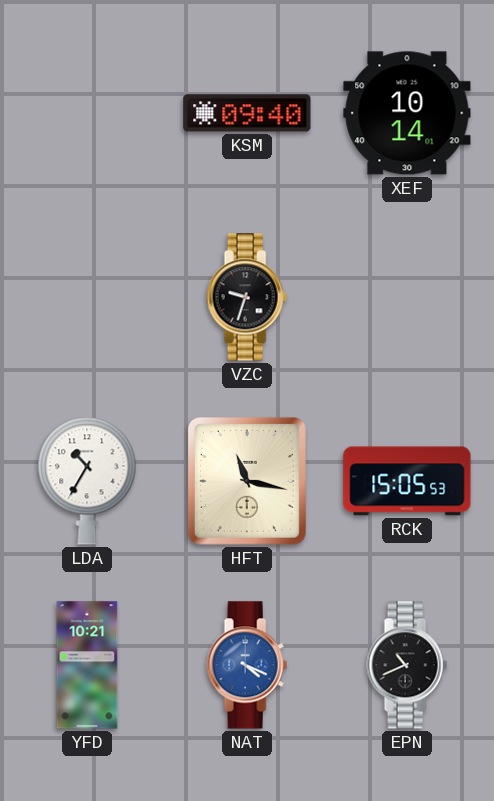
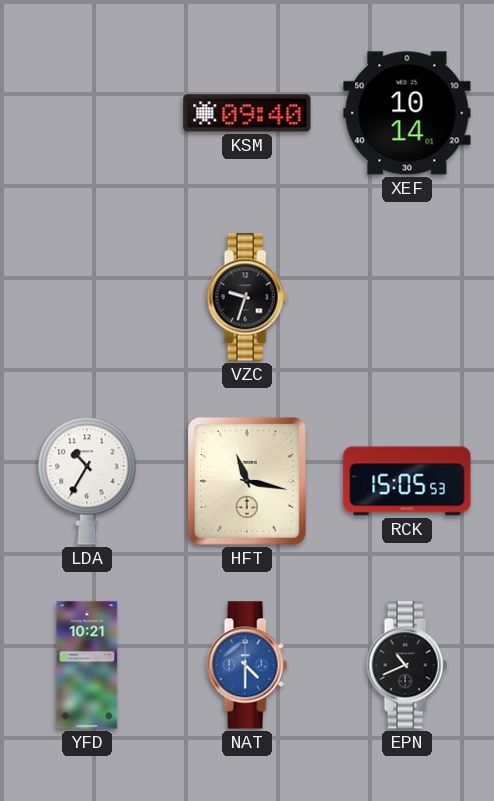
NAT: 4:19 -> 4:30 (247, 665)
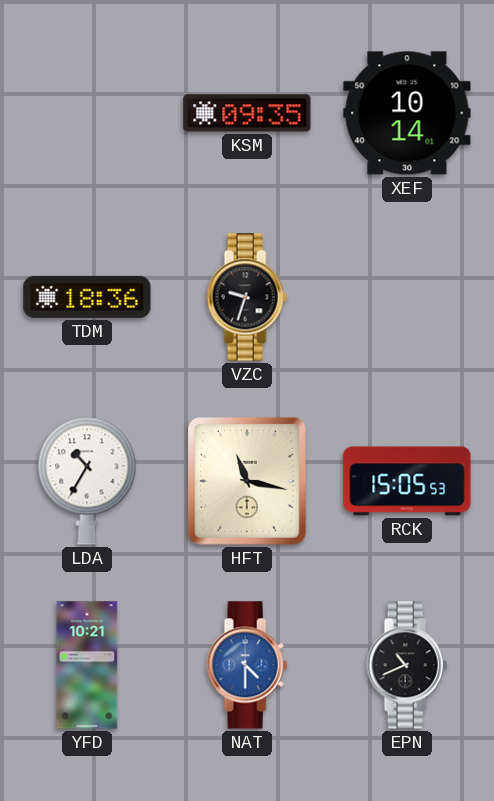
KSM: 09:40 -> 09:35 (247, 113)
TDM: none -> 18:36 (87, 297)
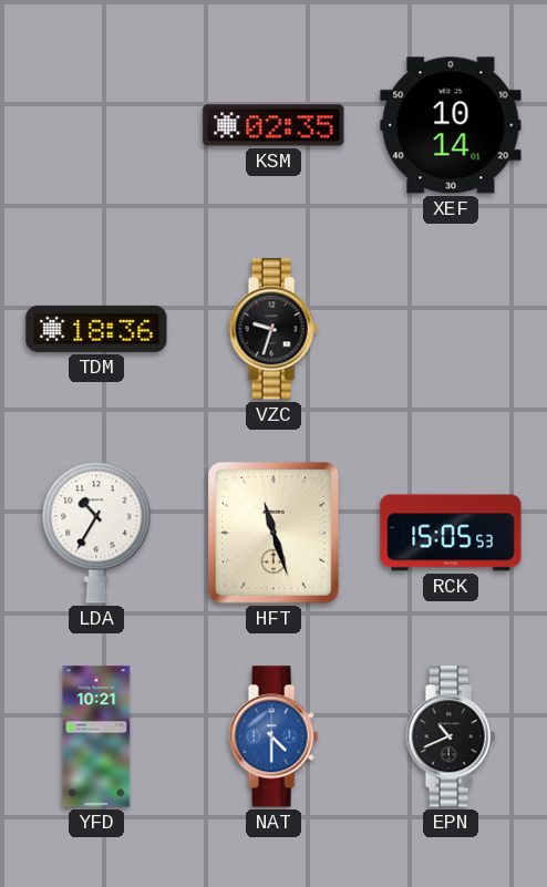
KSM: 09:35 -> 02:35 (273, 125)
HFT: 11:17 -> 11:27 (273, 533)
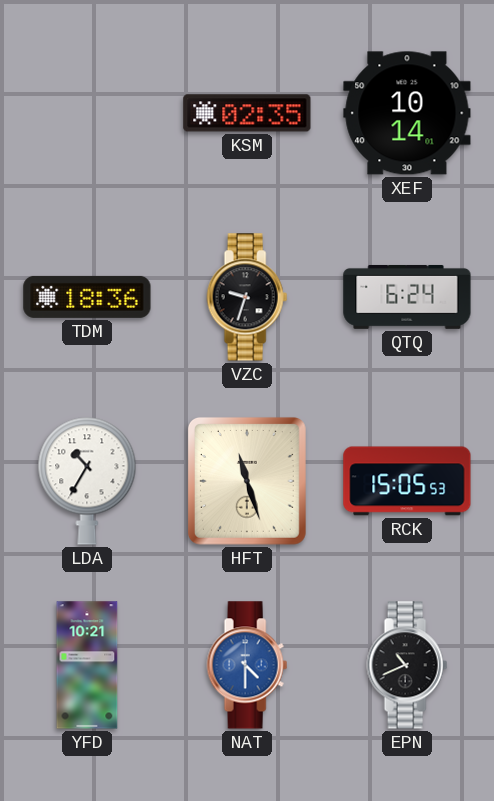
QTQ: none -> 6:24 (407, 297)
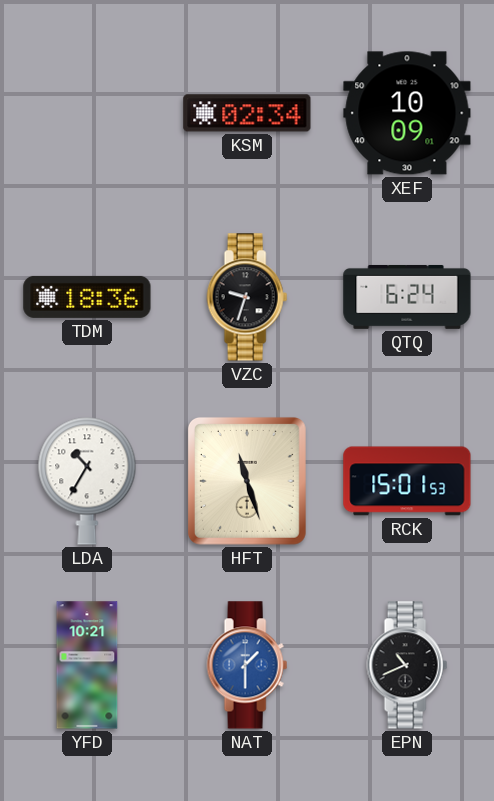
KSM: 02:35 -> 02:34 (247, 113)
XEF: 10:14 -> 10:09 (407, 113)
RCK: 15:05 -> 15:01 (407, 481)
NAT: 4:30 -> 1:30 (247, 665)
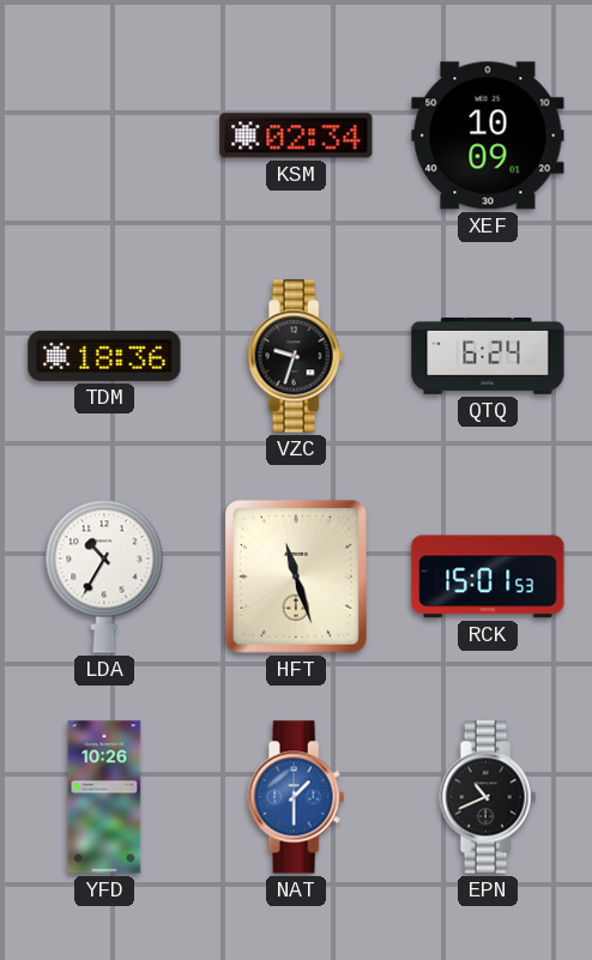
YFD: 10:21 -> 10:26 (104, 797)
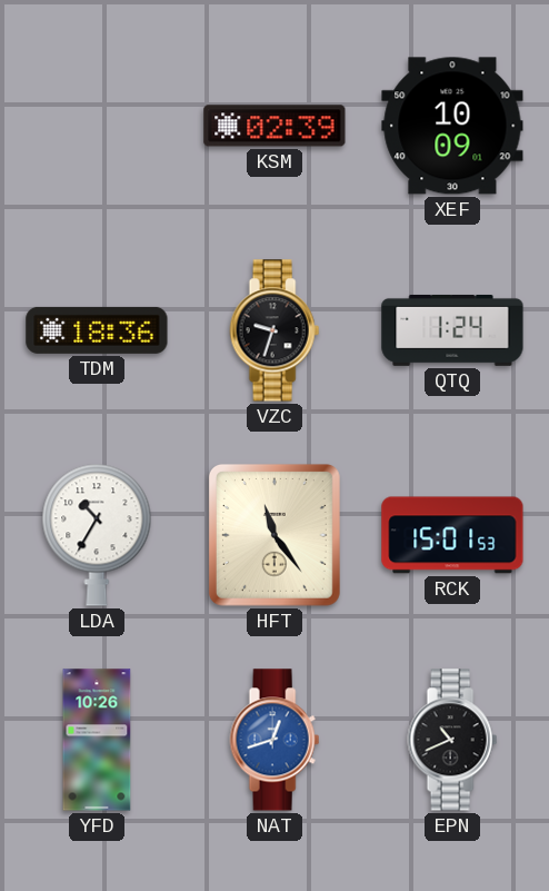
KSM: 02:34 -> 02:39 (274, 126)
QTQ: 6:24 -> 1:24 (452, 330)
HFT: 11:27 -> 11:24 (274, 535)
NAT: 1:30 -> 12:42 (274, 740)
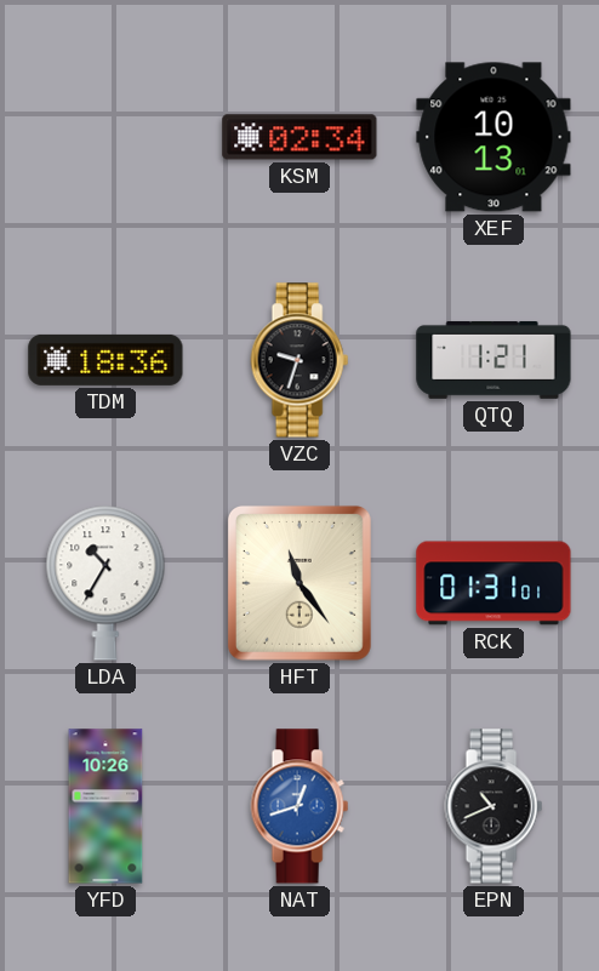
KSM: 02:39 -> 02:34 (299, 137)
XEF: 10:09 -> 10:13 (494, 137)
QTQ: 1:24 -> 1:21 (494, 360)
RCK: 15:01 -> 01:31 (494, 583)
